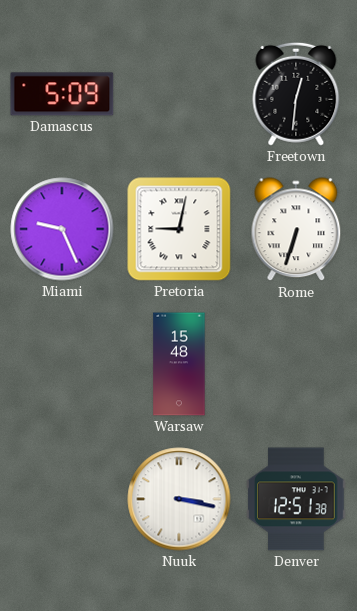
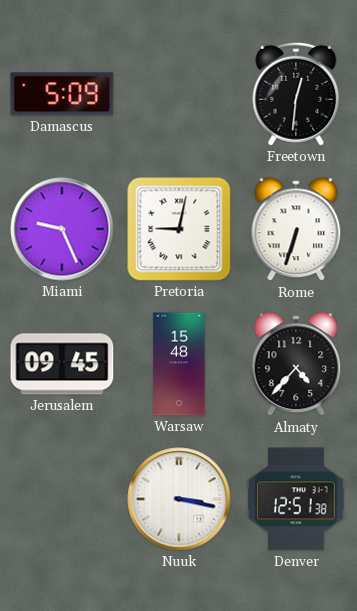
Jerusalem: none -> 09:45 (62, 364)
Almaty: none -> 4:37 (296, 365)
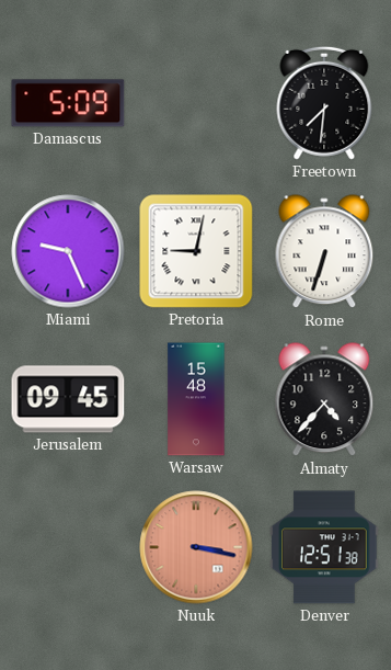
Freetown: 12:31 -> 7:31 (324, 103)
Nuuk dial: white -> salmon (196, 547)
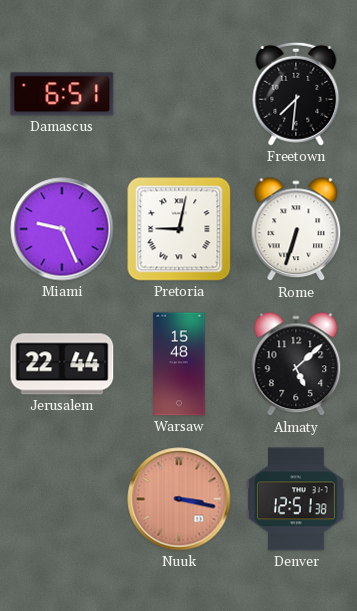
Damascus: 5:09 -> 6:51 (62, 94)
Jerusalem: 09:45 -> 22:44 (62, 364)
Almaty: 4:37 -> 5:08 (296, 365)
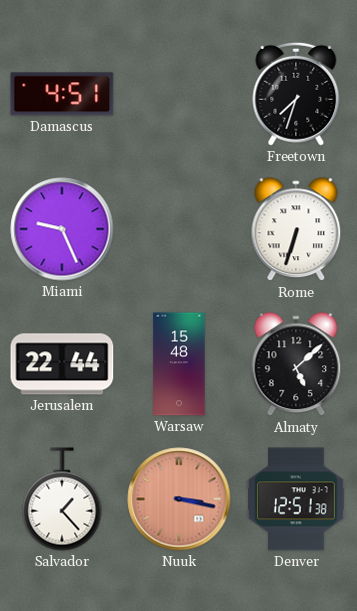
Damascus: 6:51 -> 4:51 (62, 94)
Freetown: 7:31 -> 7:33 (296, 94)
Pretoria: 9:02 -> none (179, 229)
Salvador: none -> 1:23 (62, 499)
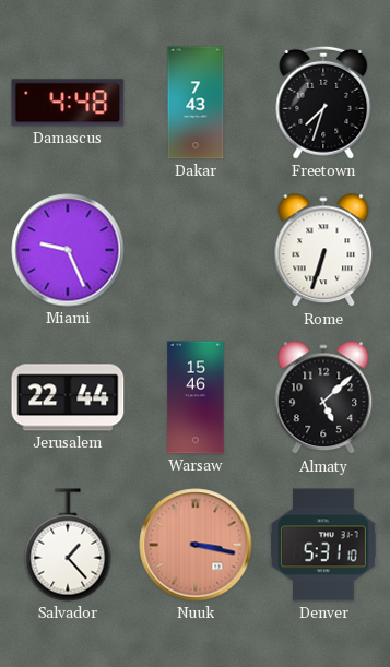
Damascus: 4:51 -> 4:48 (68, 103)
Dakar: none -> 7:43 (196, 103)
Warsaw: 15:48 -> 15:46 (196, 397)
Denver: 12:51 -> 5:31 (323, 545)
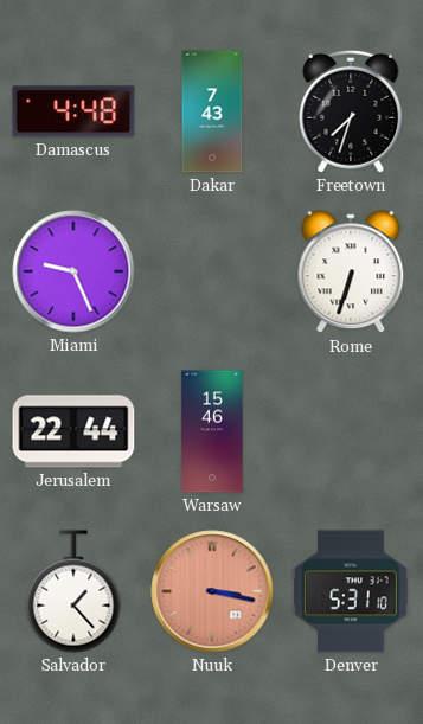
Almaty: 5:08 -> none (323, 398)
